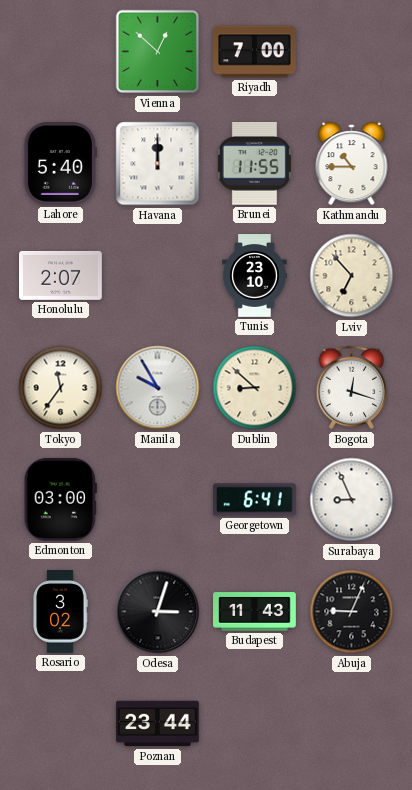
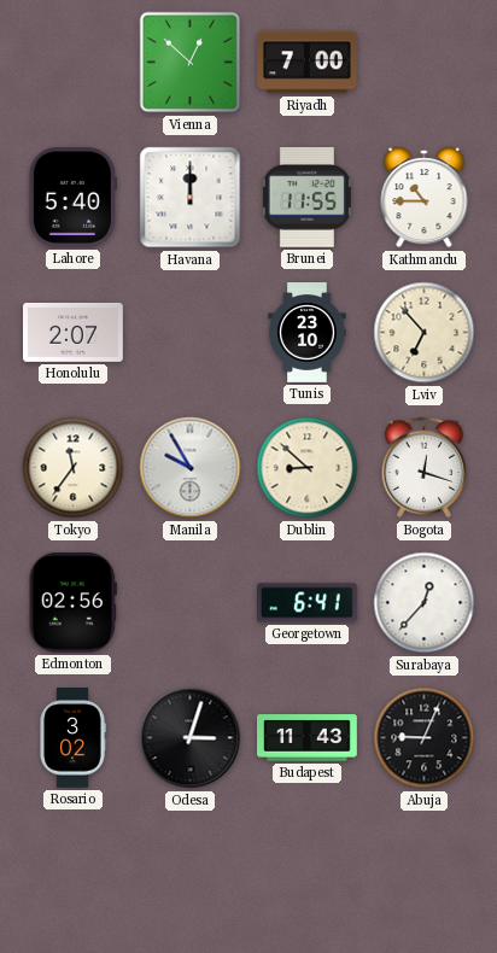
Edmonton: 03:00 -> 02:56 (72, 603)
Surabaya: 8:56 -> 12:37 (425, 603)
Poznan: 23:44 -> none (158, 724)
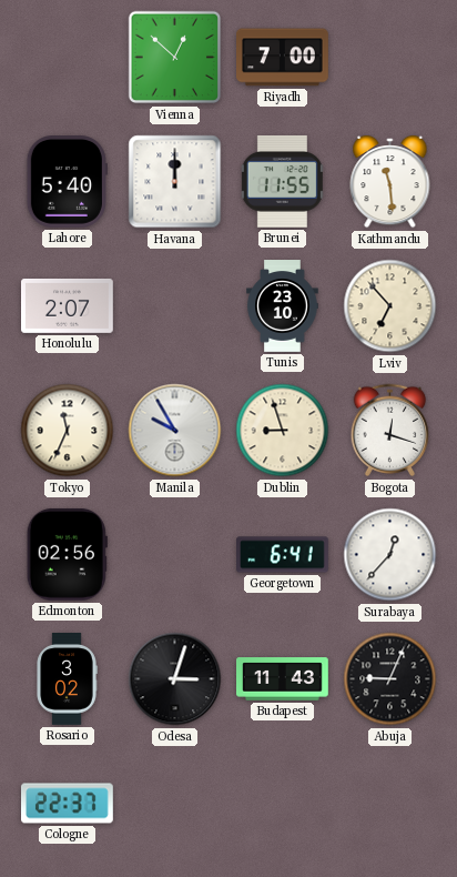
Kathmandu: 10:45 -> 11:29 (390, 182)
Tokyo: 11:36 -> 11:34 (68, 431)
Dublin: 8:52 -> 8:57 (283, 431)
Cologne: none -> 22:37 (68, 804)
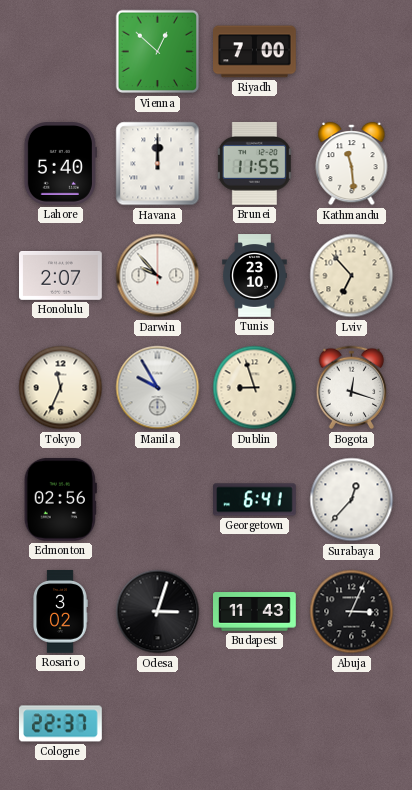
Darwin: none -> 9:53 (158, 276)
Abuja: 9:04 -> 3:04 (352, 612)
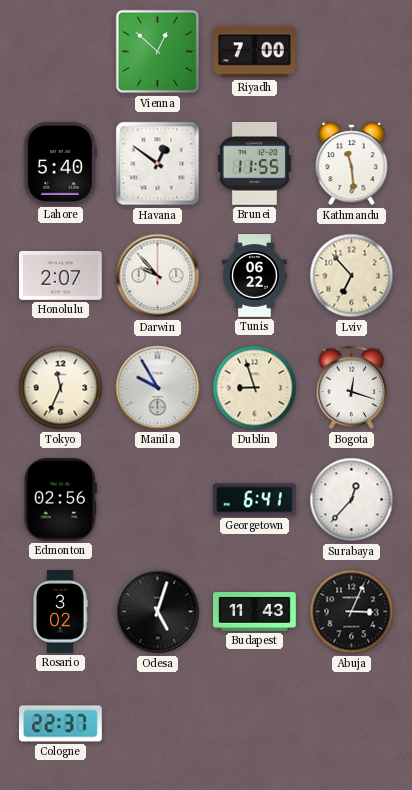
Havana: 12:00 -> 12:51 (158, 164)
Tunis: 23:10 -> 06:22 (255, 276)
Odesa: 3:03 -> 5:03 (158, 612)
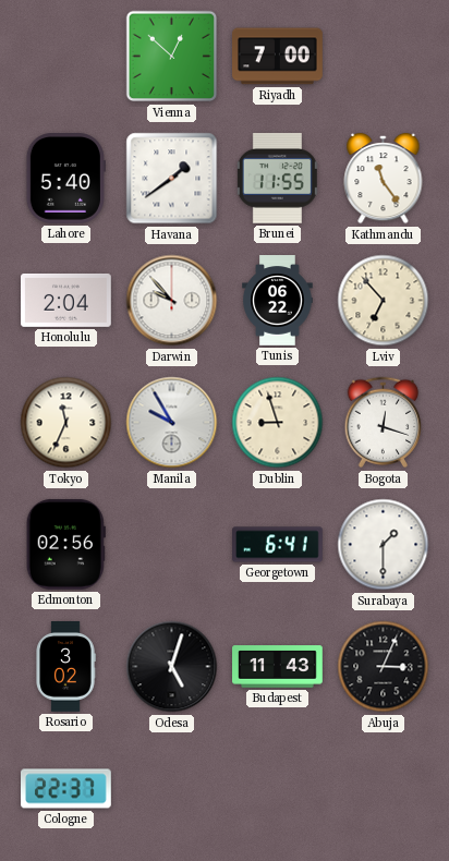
Havana: 12:51 -> 1:39 (172, 179)
Kathmandu: 11:29 -> 11:24 (384, 179)
Honolulu: 2:07 -> 2:04 (66, 300)
Surabaya: 12:37 -> 1:30 (384, 545)
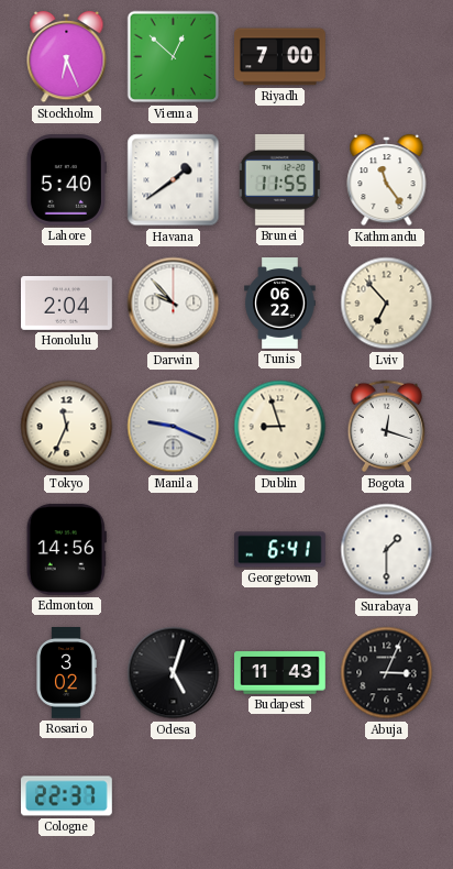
Stockholm: none -> 6:26 (67, 57)
Manila: 9:55 -> 9:19 (174, 427)
Edmonton: 02:56 -> 14:56 (66, 550)
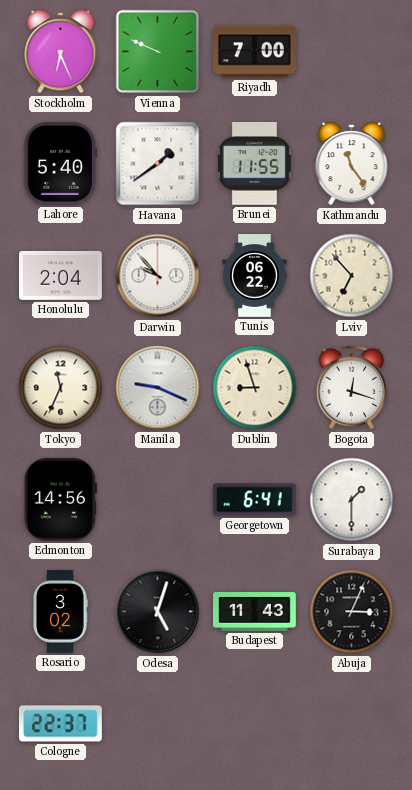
Vienna: 12:52 -> 9:49 (158, 52)
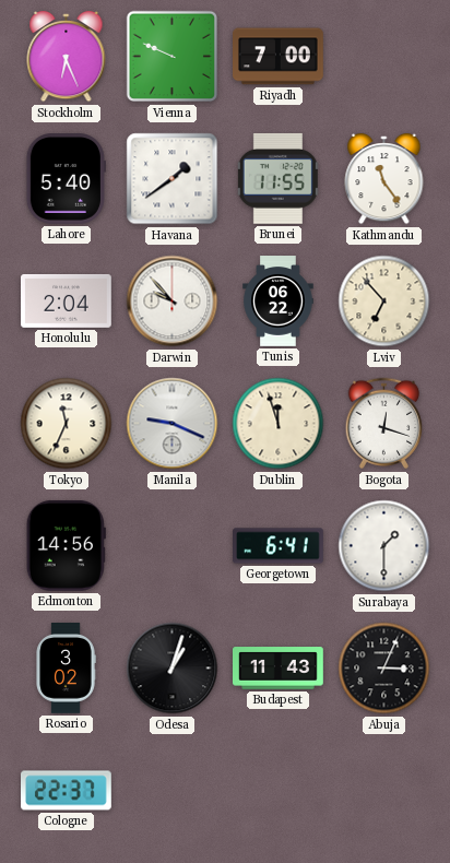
Dublin: 8:57 -> 11:57 (279, 424)
Odesa: 5:03 -> 1:03 (173, 669)
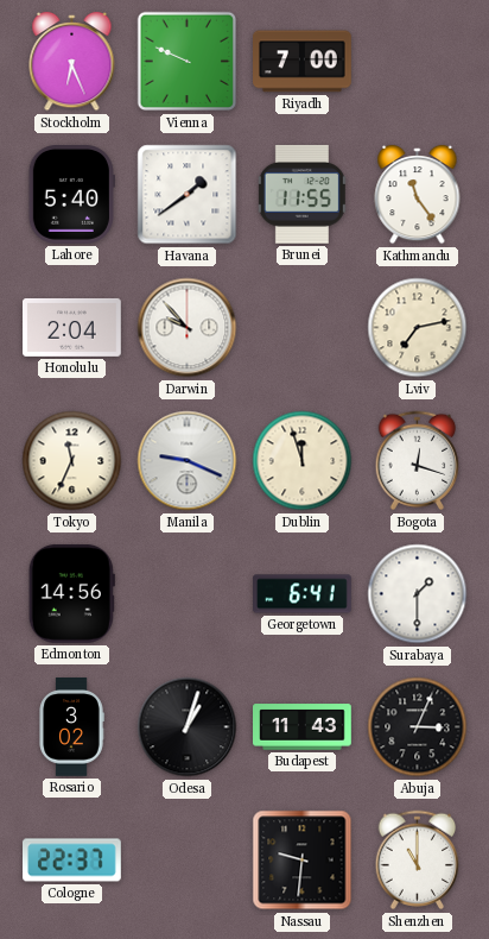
Tunis: 06:22 -> none (279, 302)
Lviv: 6:53 -> 7:13 (418, 328)
Nassau: none -> 9:31 (303, 861)
Shenzhen: none -> 11:00 (418, 861)
